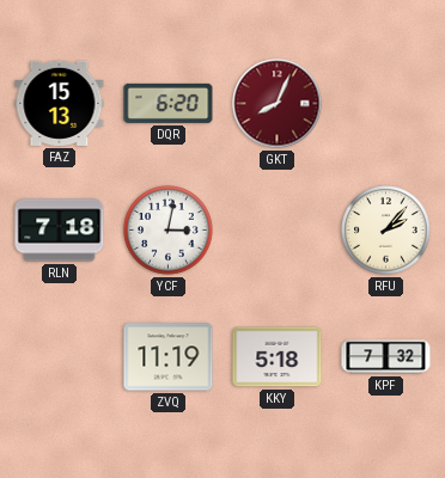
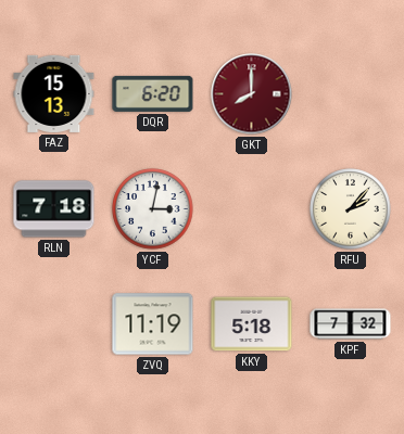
GKT: 8:04 -> 8:00 (252, 94)
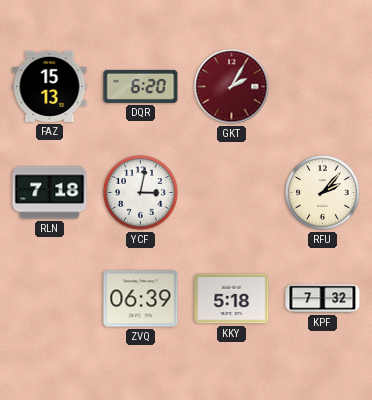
GKT: 8:00 -> 2:05 (232, 87)
ZVQ: 11:19 -> 06:39 (141, 299)
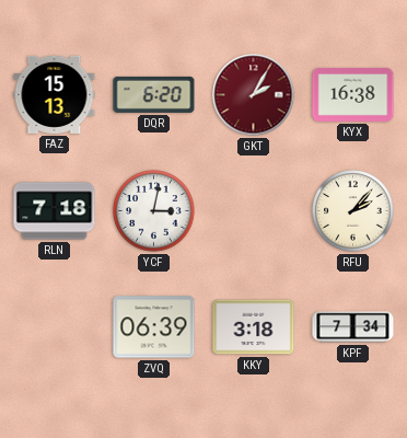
KYX: none -> 16:38 (353, 94)
KKY: 5:18 -> 3:18 (254, 327)
KPF: 7:32 -> 7:34 (353, 327)
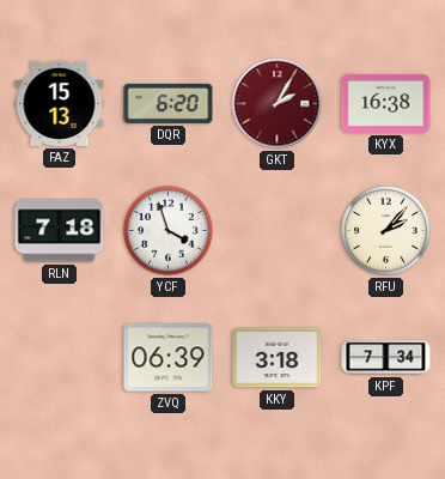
YCF: 3:02 -> 3:57 (169, 231)
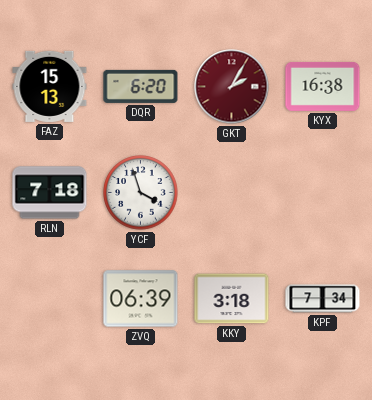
RFU: 2:07 -> none (386, 231)
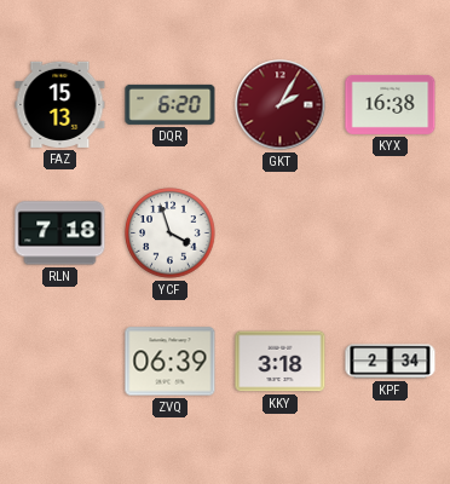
KPF: 7:34 -> 2:34 (391, 362)
